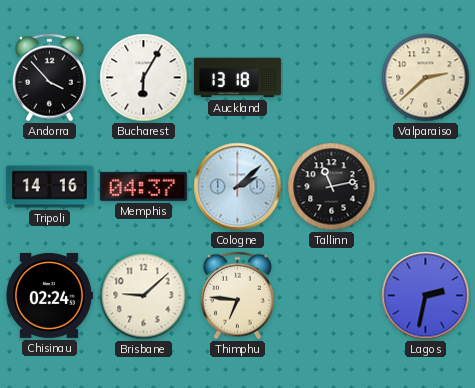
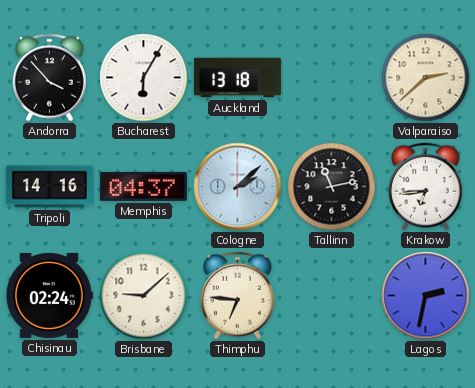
Krakow: none -> 6:44 (425, 187)
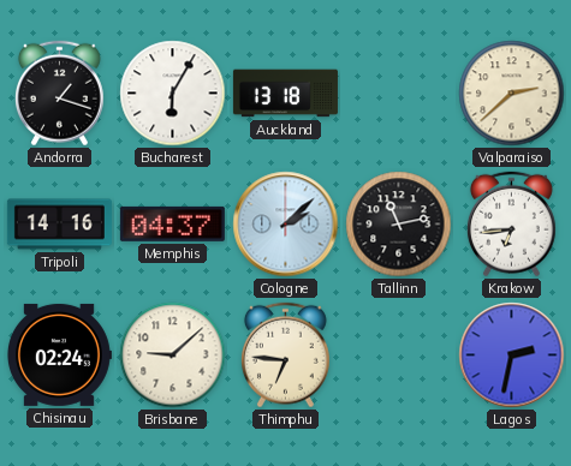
Andorra: 3:53 -> 1:18 (59, 94)
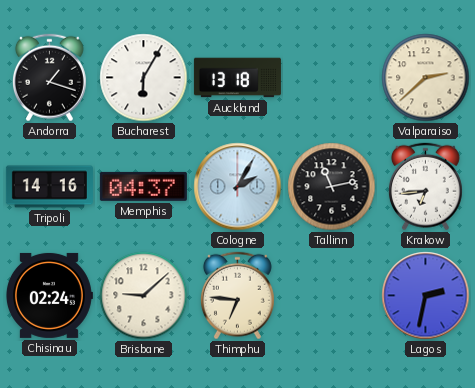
Cologne: 2:08 -> 2:05 (238, 187)
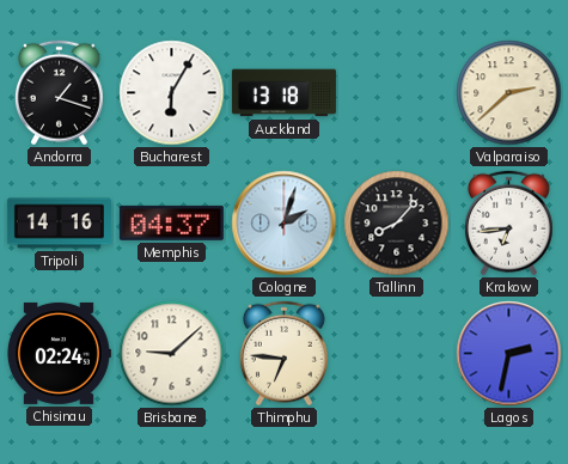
Cologne: 2:05 -> 2:03 (285, 224)
Tallinn: 11:13 -> 8:07 (397, 224)
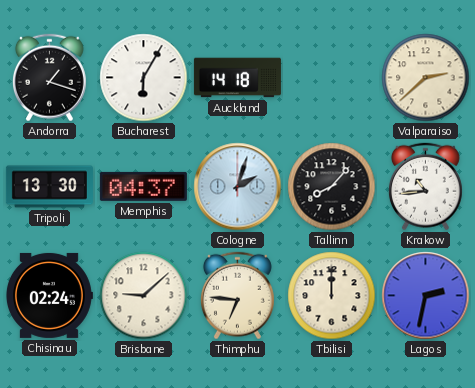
Auckland: 13:18 -> 14:18 (237, 78)
Tripoli: 14:16 -> 13:30 (49, 187)
Krakow: 6:44 -> 10:44 (425, 187)
Tbilisi: none -> 12:00 (332, 296)
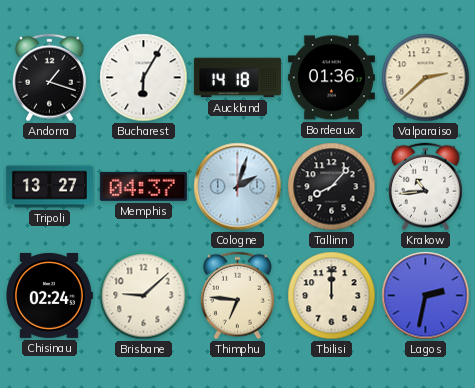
Bordeaux: none -> 01:36 (331, 78)
Tripoli: 13:30 -> 13:27 (49, 187)
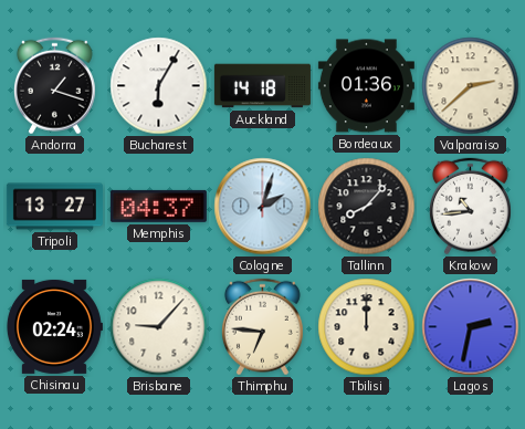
Brisbane: 9:08 -> 9:07 (159, 327)
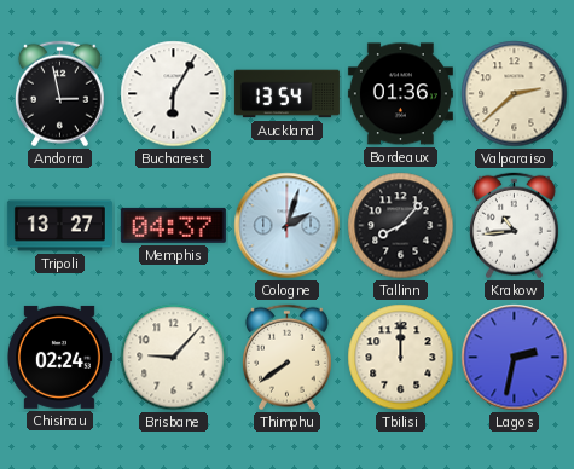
Andorra: 1:18 -> 2:58 (59, 94)
Auckland: 14:18 -> 13:54 (286, 94)
Thimphu: 6:46 -> 7:39 (286, 358)
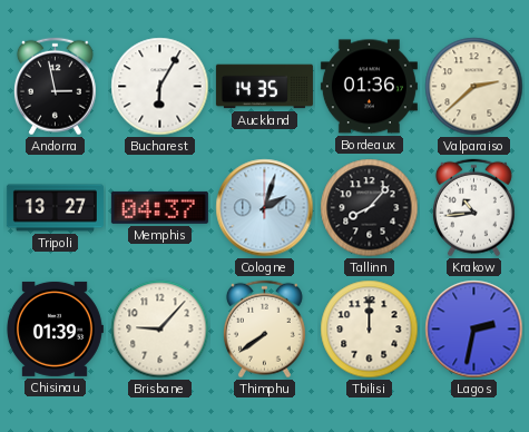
Auckland: 13:54 -> 14:35 (264, 87)
Chisinau: 02:24 -> 01:39 (55, 328)
